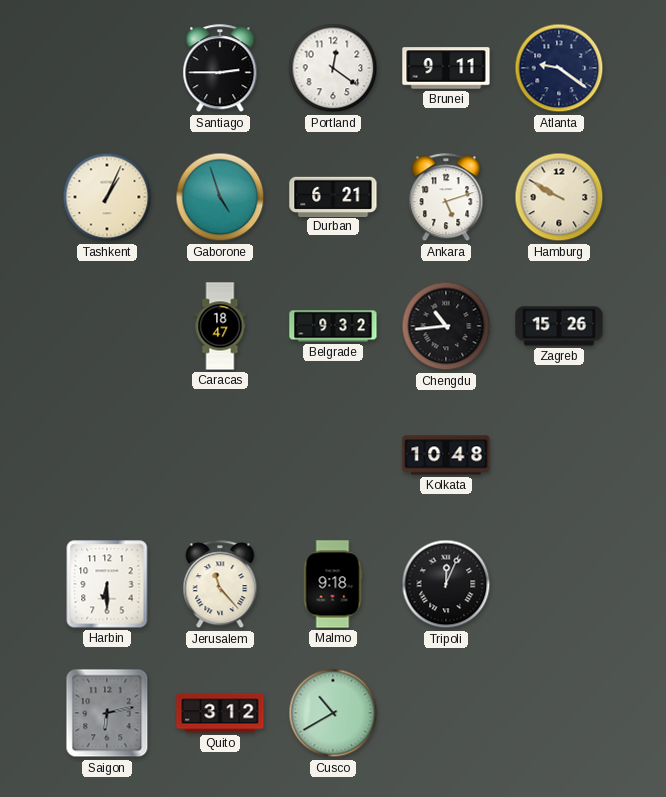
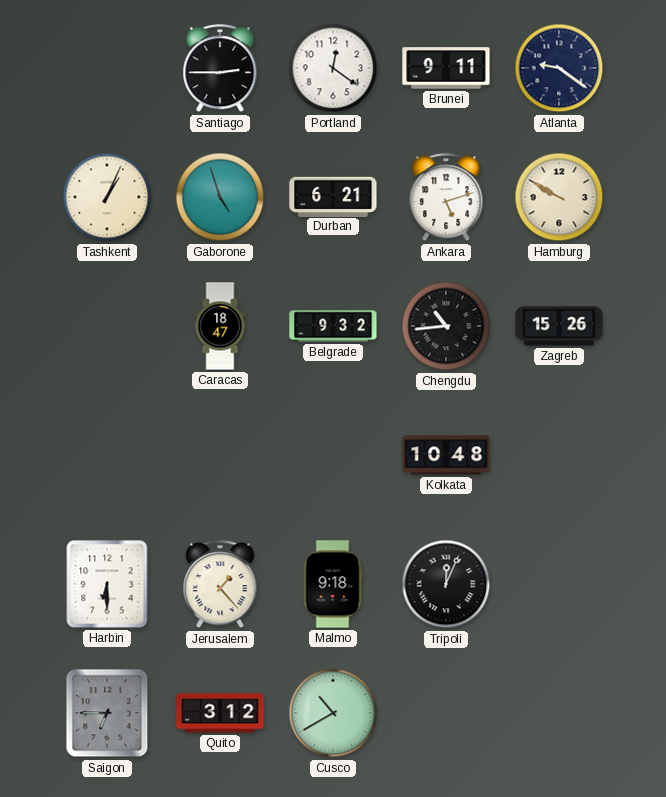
Jerusalem: 11:23 -> 1:23 (220, 585)
Saigon: 6:13 -> 6:45 (107, 713)
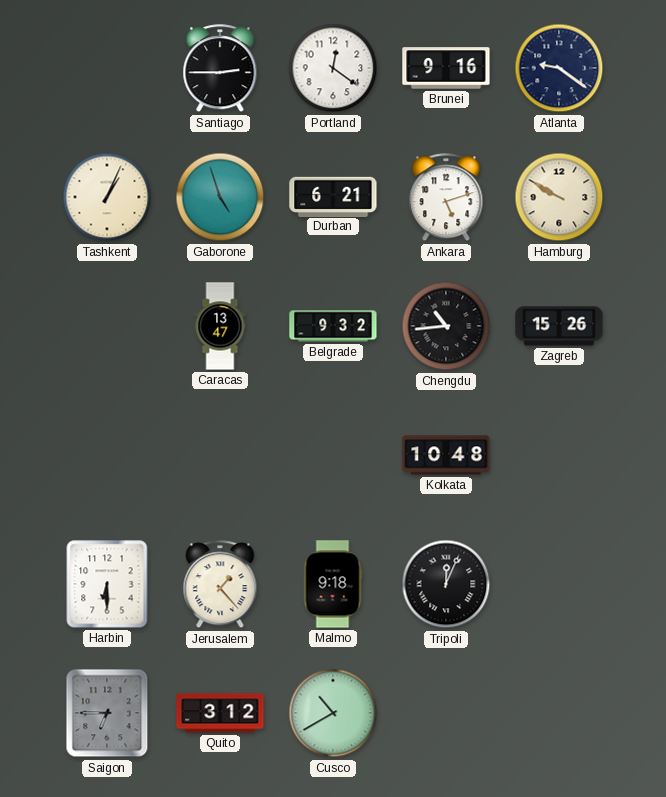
Brunei: 9:11 -> 9:16 (446, 68)
Caracas: 18:47 -> 13:47 (220, 326)
